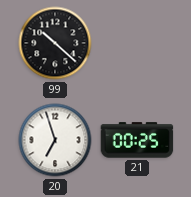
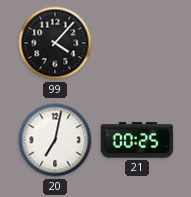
99: 10:22 -> 4:07 (55, 43)
20: 6:57 -> 7:02 (55, 140)
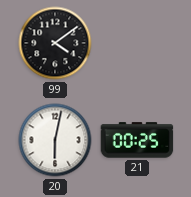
99: 4:07 -> 4:09 (55, 43)
20: 7:02 -> 6:02 (55, 140)
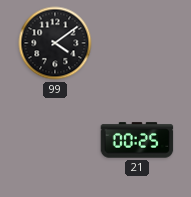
20: 6:02 -> none (55, 140)
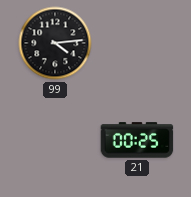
99: 4:09 -> 4:14 (55, 43)
